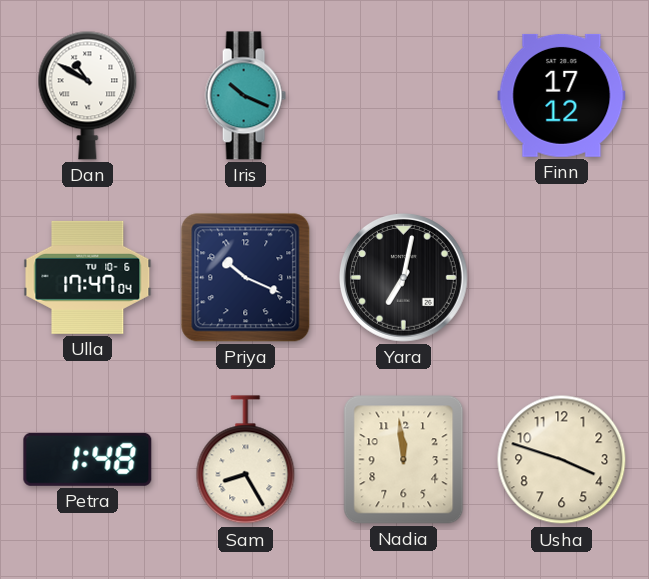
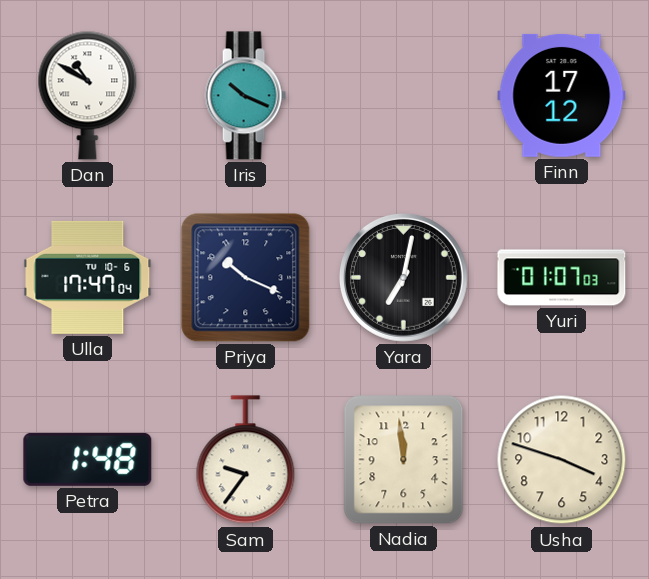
Yuri: none -> 01:07 (562, 278)
Sam: 8:25 -> 9:36 (246, 460)
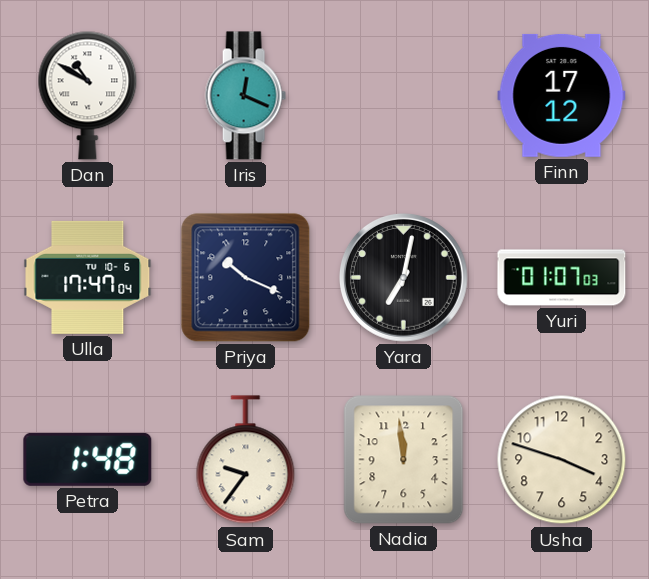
Iris: 10:19 -> 12:19 (245, 96)
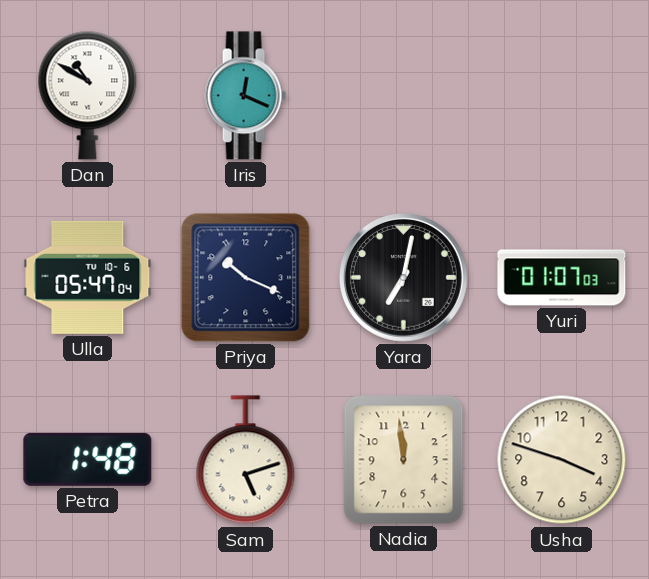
Finn: 17:12 -> none (562, 95)
Ulla: 17:47 -> 05:47 (88, 277)
Sam: 9:36 -> 5:12 (246, 460)
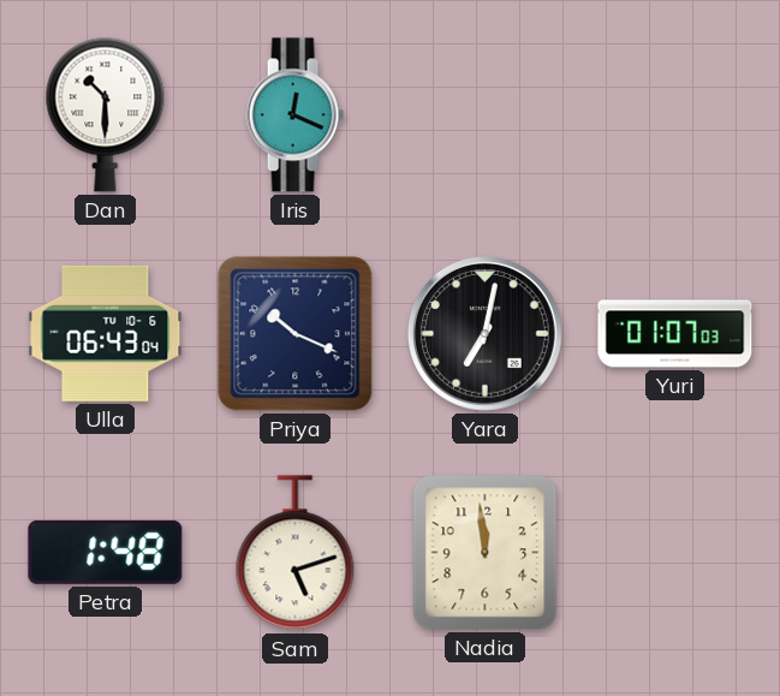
Dan: 10:50 -> 10:30 (106, 114)
Ulla: 05:47 -> 06:43 (106, 333)
Usha: 3:48 -> none (562, 460)
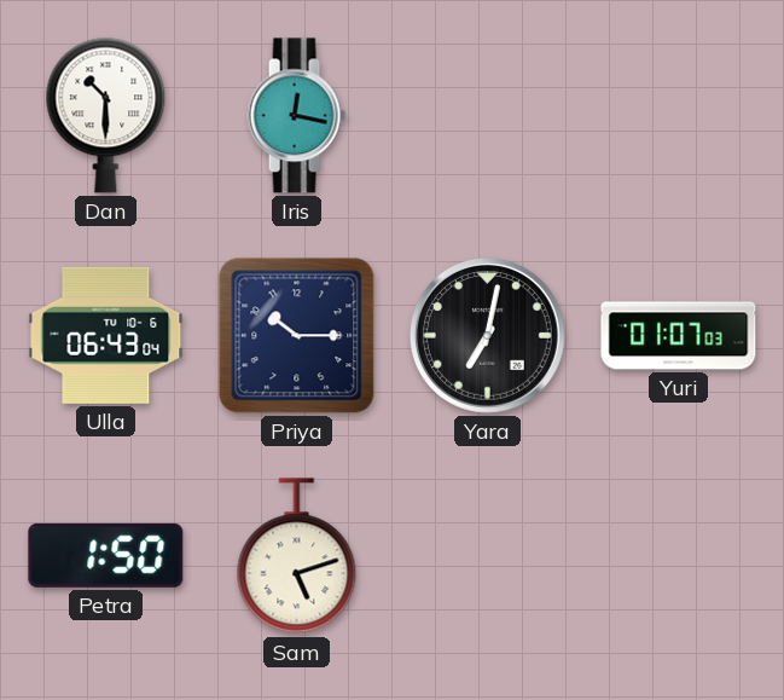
Iris: 12:19 -> 12:17 (296, 116)
Priya: 10:19 -> 10:15 (297, 336)
Petra: 1:48 -> 1:50 (106, 555)
Nadia: 11:59 -> none (486, 553)
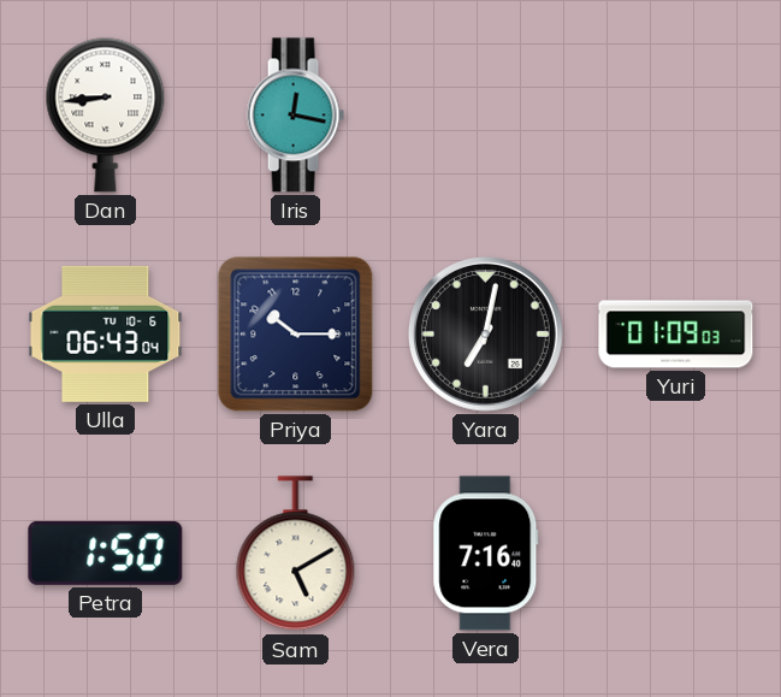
Dan: 10:30 -> 8:44 (106, 114)
Yuri: 01:07 -> 01:09 (676, 335)
Sam: 5:12 -> 5:10 (296, 554)
Vera: none -> 7:16 (486, 554)
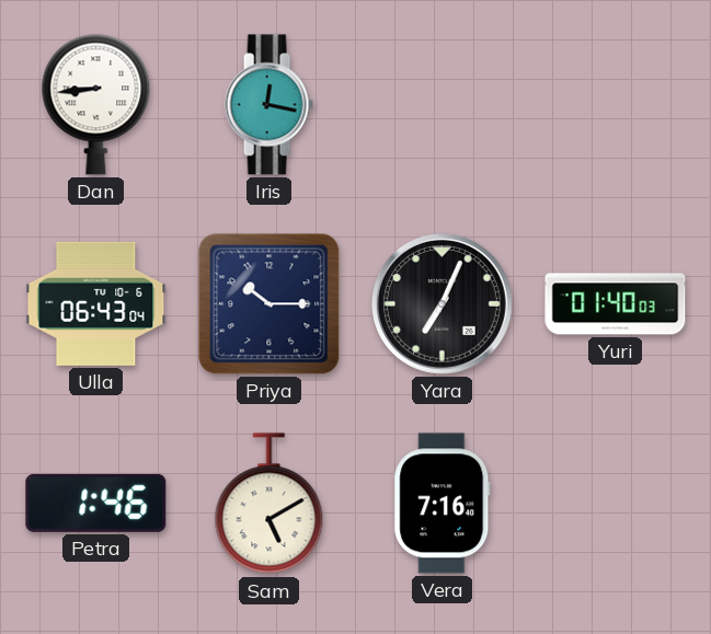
Yara: 7:02 -> 7:04 (443, 304)
Yuri: 01:09 -> 01:40 (616, 304)
Petra: 1:50 -> 1:46 (96, 503)
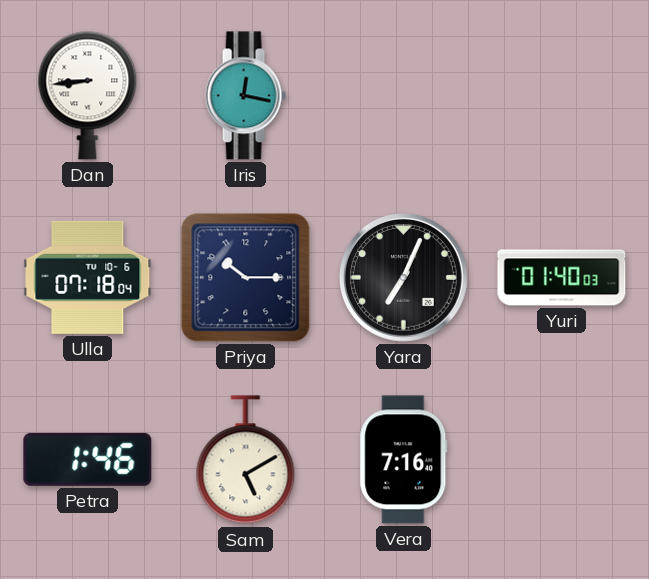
Ulla: 06:43 -> 07:18 (88, 277)
